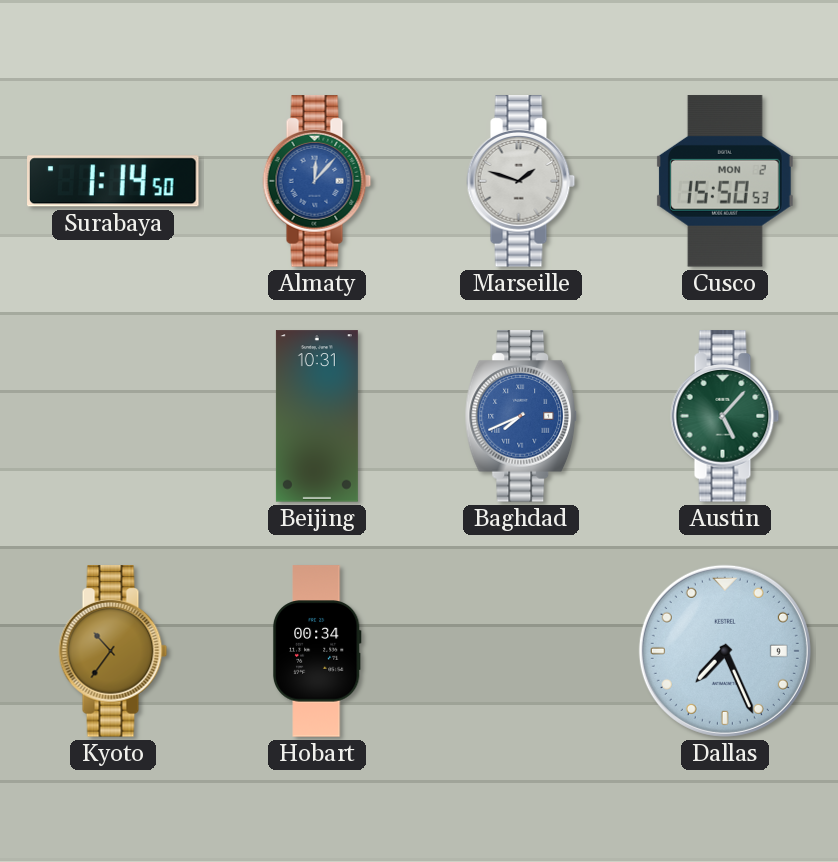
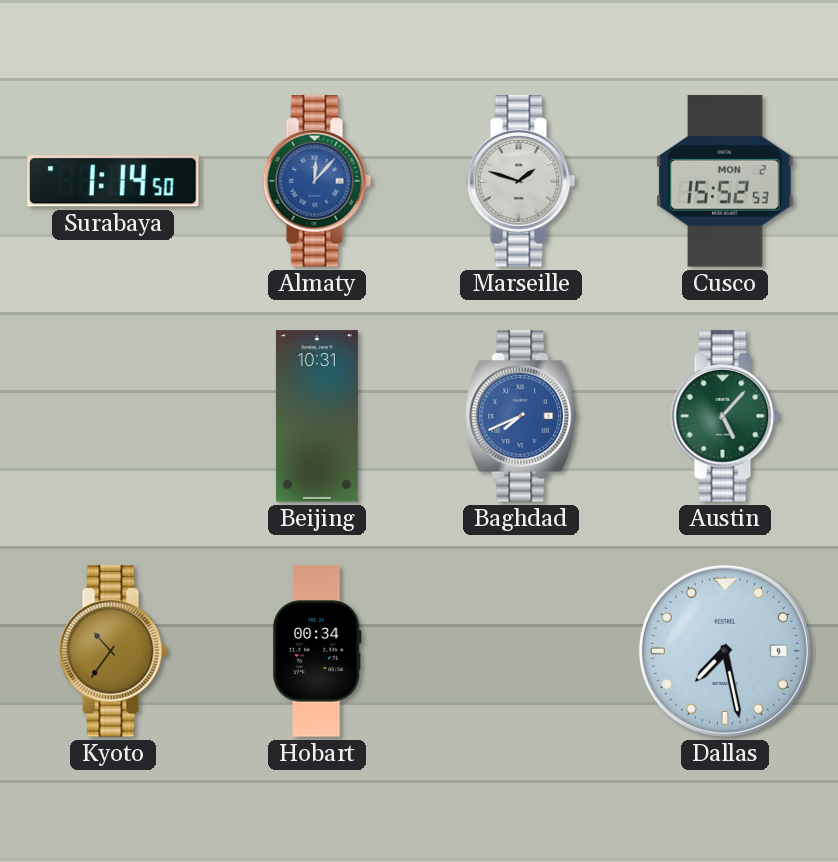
Cusco: 15:50 -> 15:52 (725, 181)
Dallas: 7:26 -> 7:28 (725, 651)
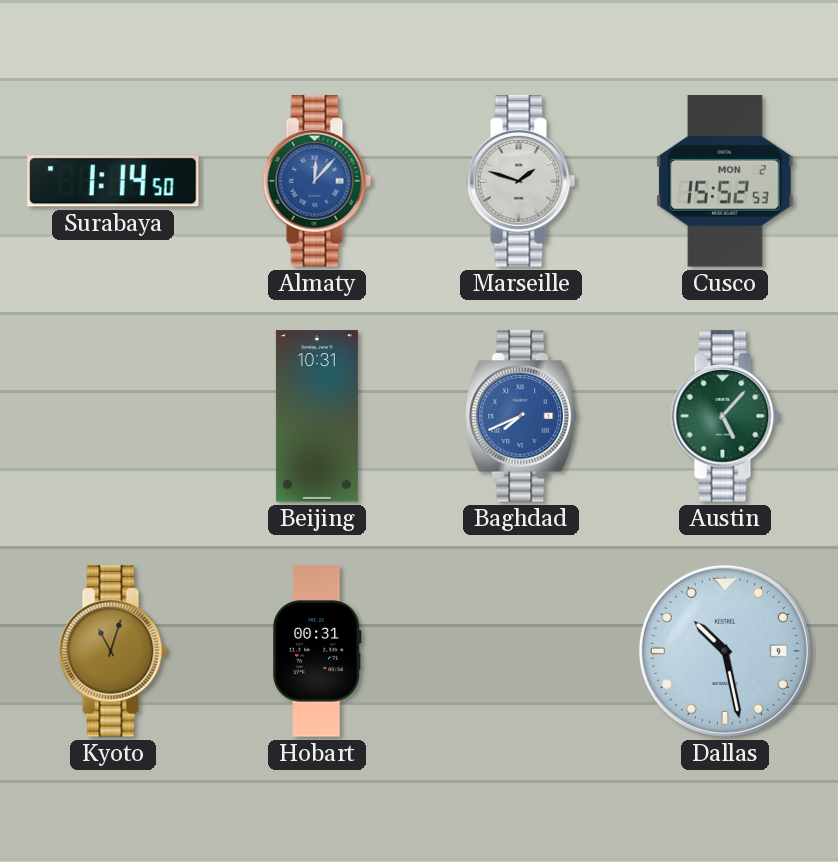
Kyoto: 10:36 -> 11:03 (113, 651)
Hobart: 00:34 -> 00:31 (317, 651)
Dallas: 7:28 -> 10:28 (725, 651)
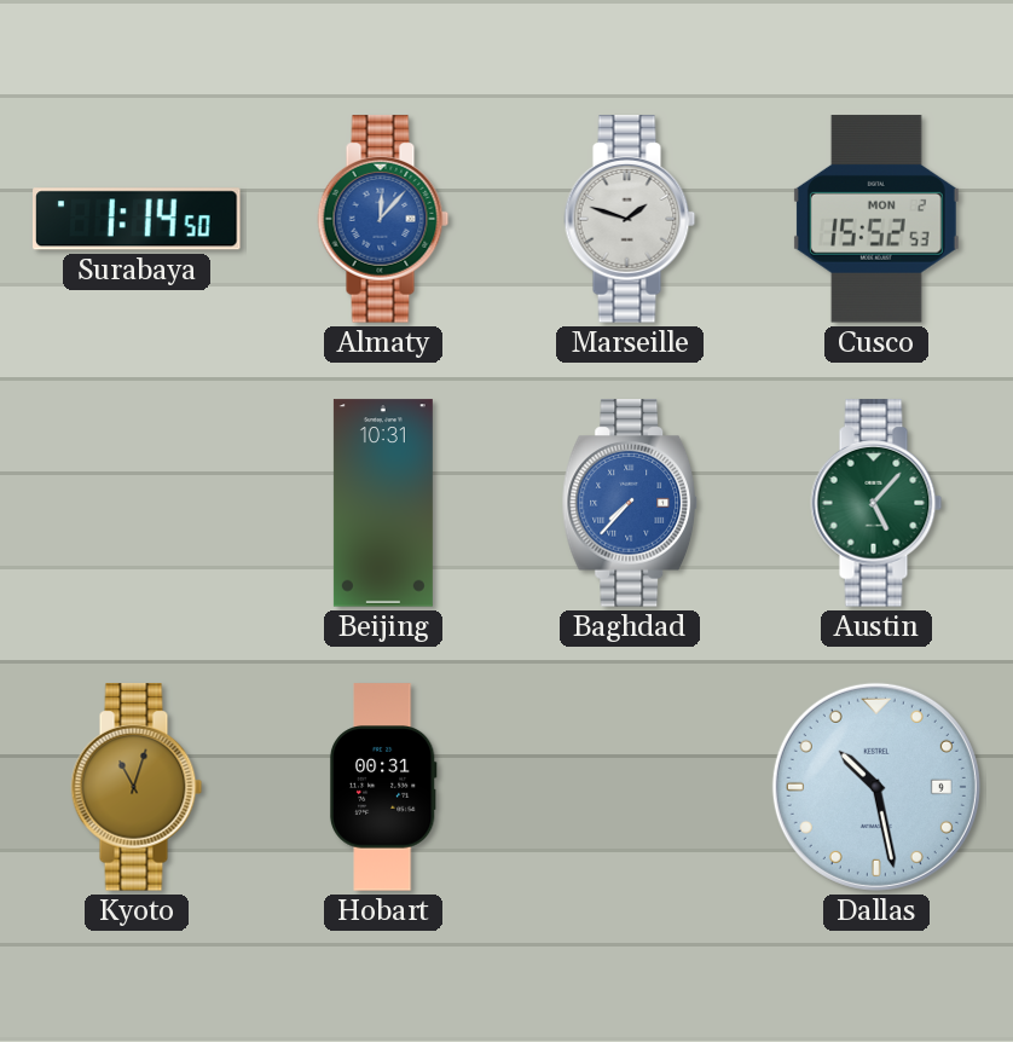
Baghdad: 7:41 -> 7:37 (629, 503)
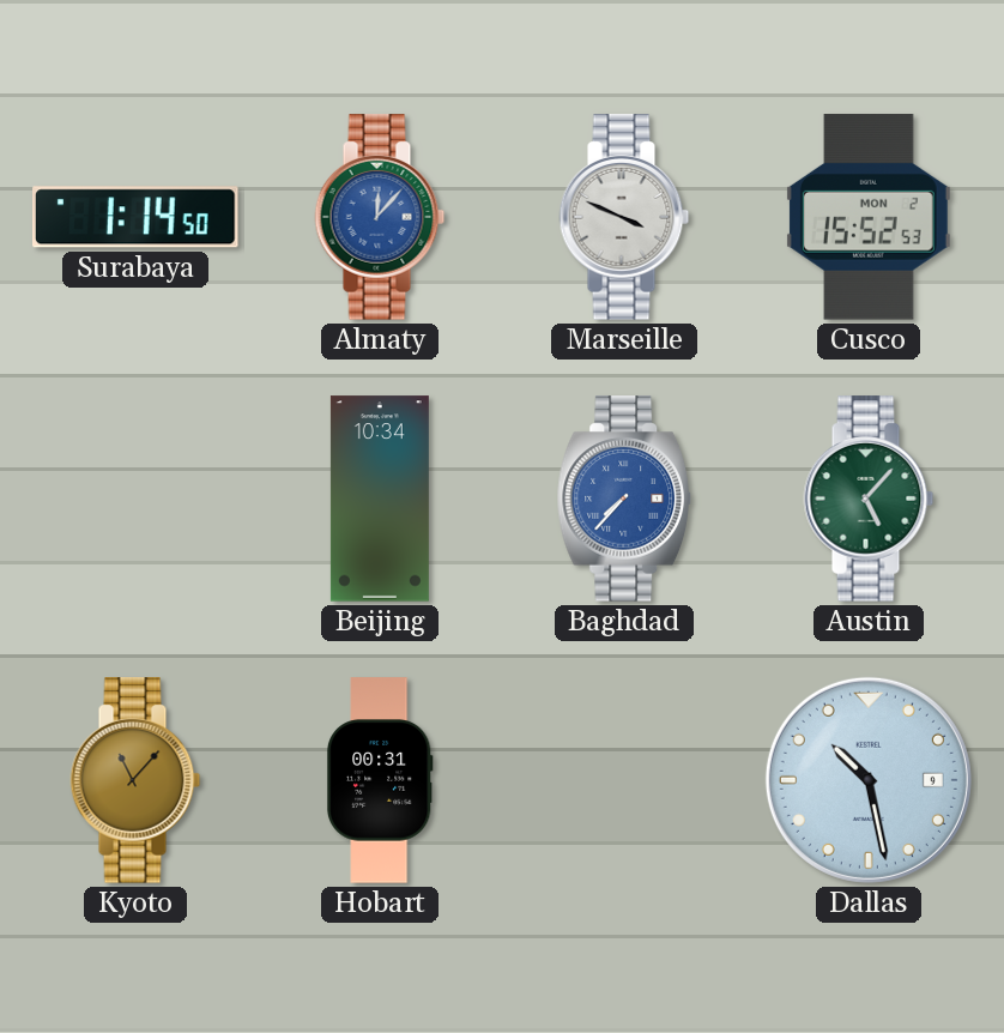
Marseille: 1:48 -> 3:49 (624, 217)
Beijing: 10:31 -> 10:34 (380, 499)
Kyoto: 11:03 -> 11:07 (135, 780)
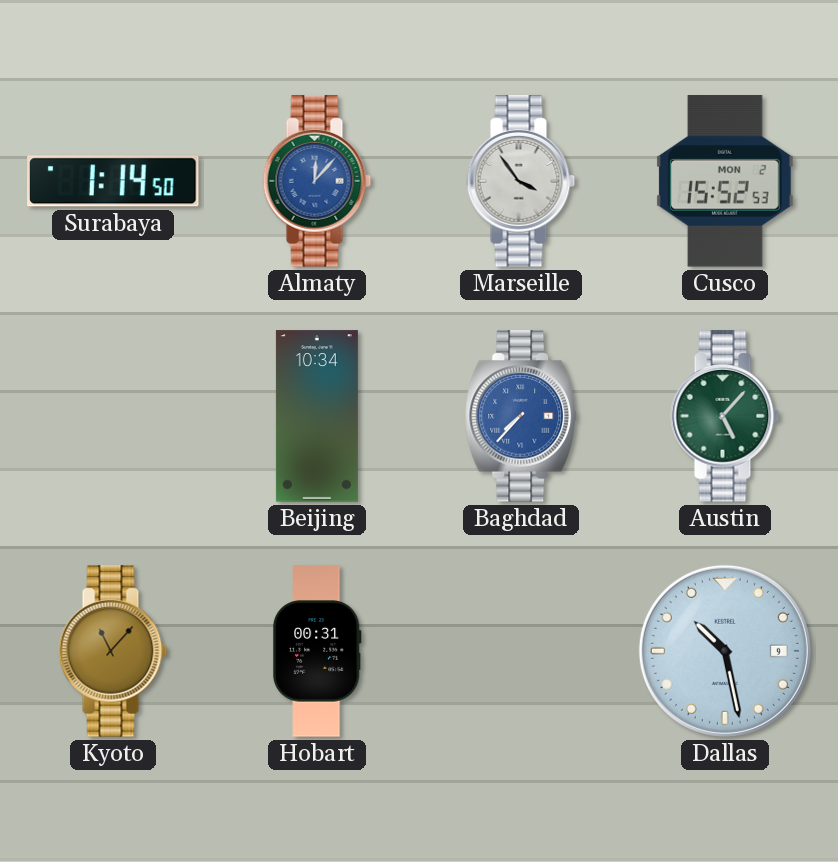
Marseille: 3:49 -> 3:54 (521, 181)
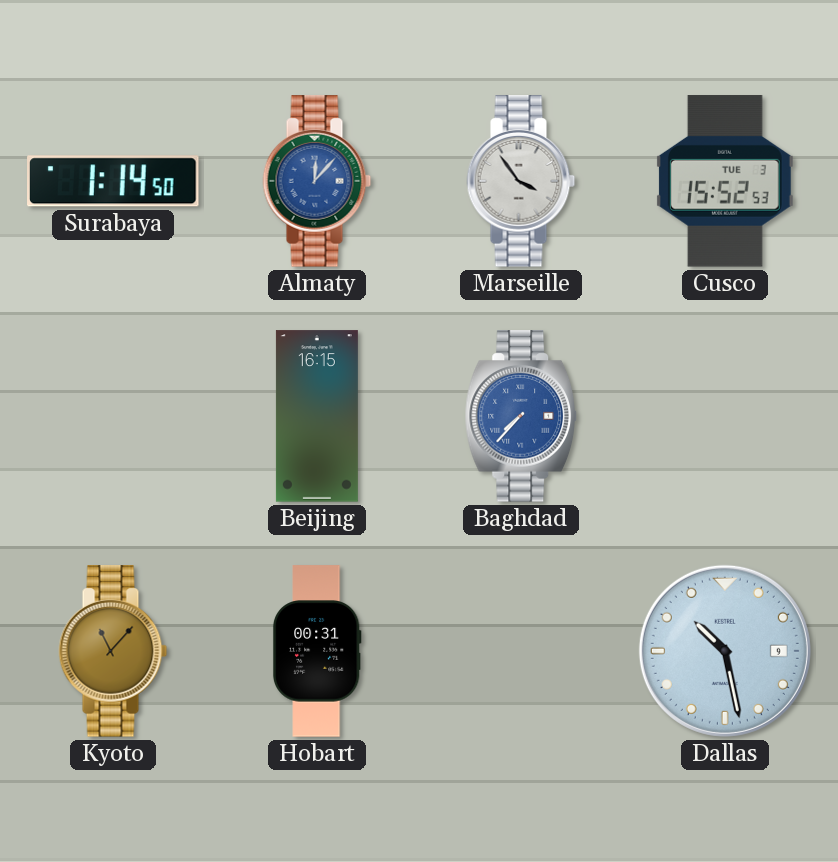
Cusco date: MON 2 -> TUE 3 (725, 181)
Beijing: 10:34 -> 16:15 (317, 416)
Austin: 5:07 -> none (725, 416)
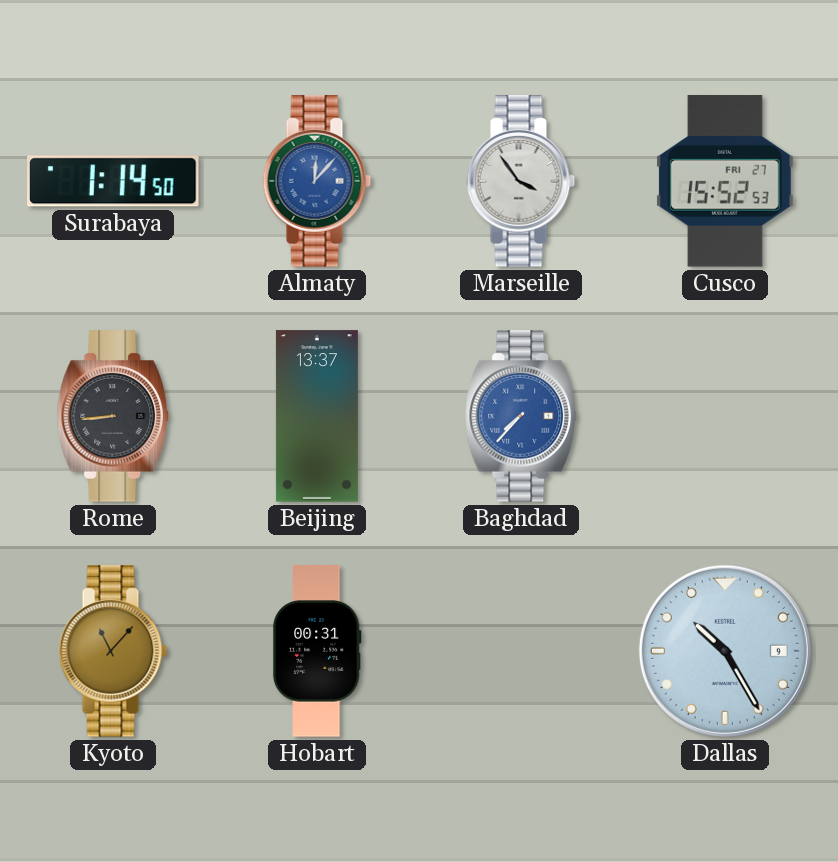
Cusco date: TUE 3 -> FRI 27 (725, 181)
Rome: none -> 8:44 (112, 416)
Beijing: 16:15 -> 13:37 (317, 416)
Dallas: 10:28 -> 10:25 (725, 651)
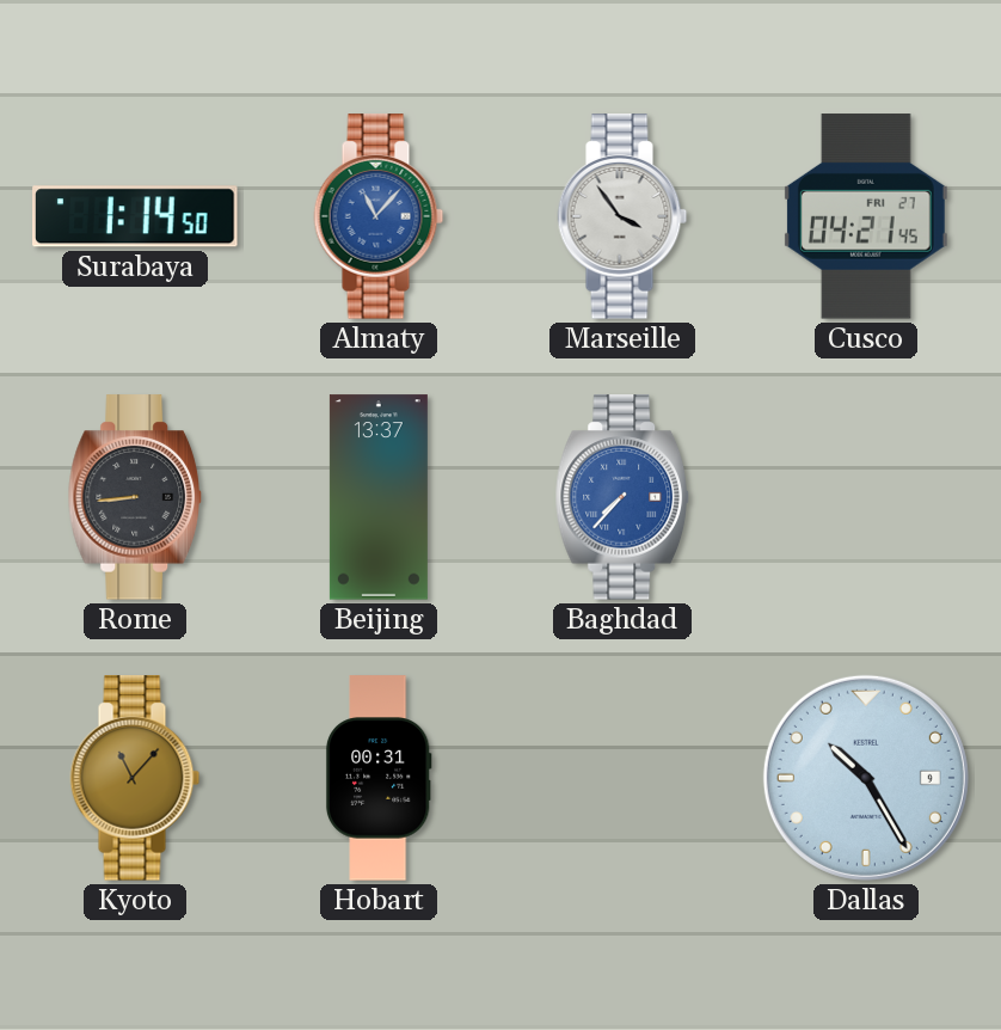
Almaty: 12:07 -> 11:07 (379, 216)
Cusco: 15:52 -> 04:21 (866, 216)
